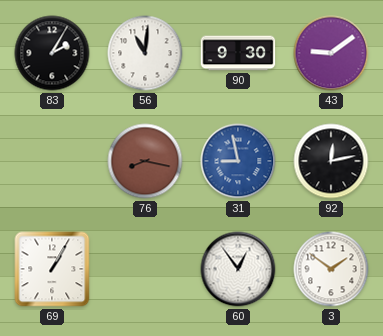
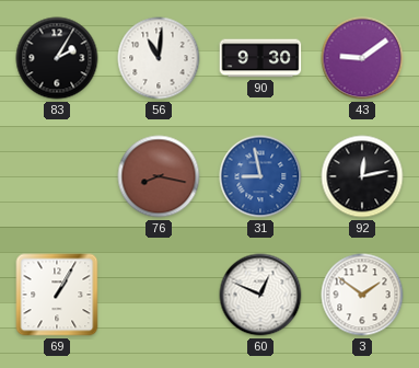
60: 12:54 -> 12:49 (260, 295)
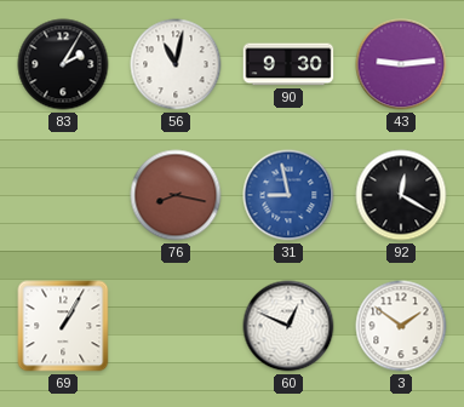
56: 11:01 -> 11:02 (176, 64)
43: 9:09 -> 9:14 (401, 64)
92: 12:13 -> 12:20 (401, 195)
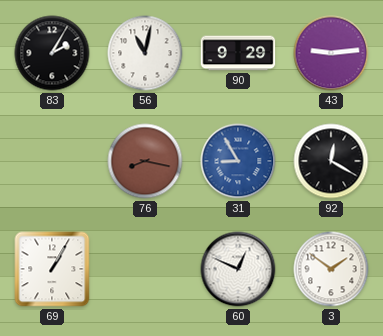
90: 9:30 -> 9:29 (238, 53)
31: 8:58 -> 8:55 (238, 161)
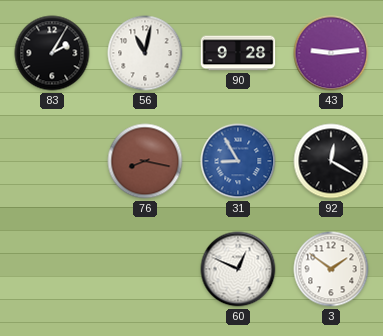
90: 9:29 -> 9:28 (238, 53)
69: 1:05 -> none (52, 269)
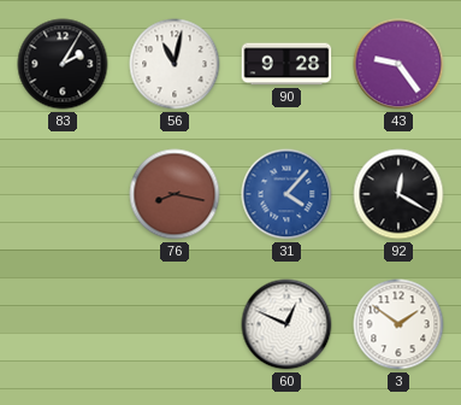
43: 9:14 -> 9:24 (398, 64)
31: 8:55 -> 4:07 (286, 194)
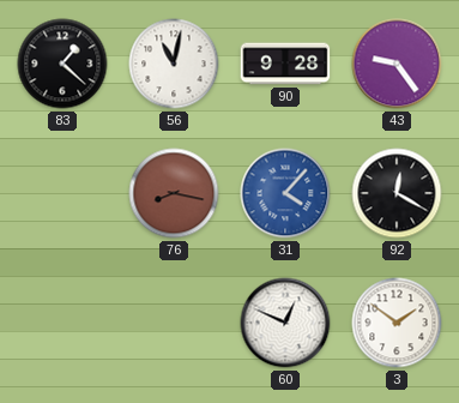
83: 2:05 -> 1:22 (62, 64)
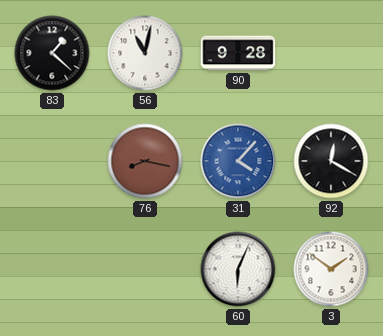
43: 9:24 -> none (397, 64)
60: 12:49 -> 6:04 (238, 269)
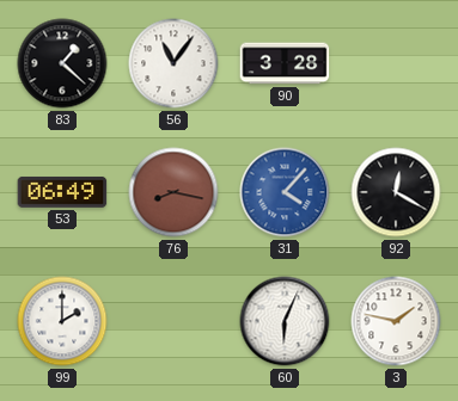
56: 11:02 -> 11:06 (173, 63)
90: 9:28 -> 3:28 (285, 63)
53: none -> 06:49 (62, 192)
99: none -> 2:00 (62, 321)
3: 1:51 -> 1:47 (396, 321)
